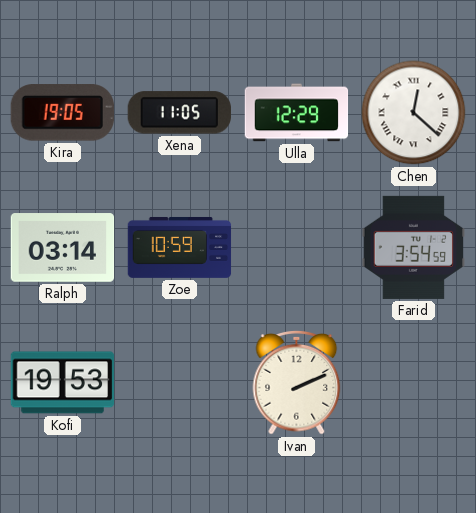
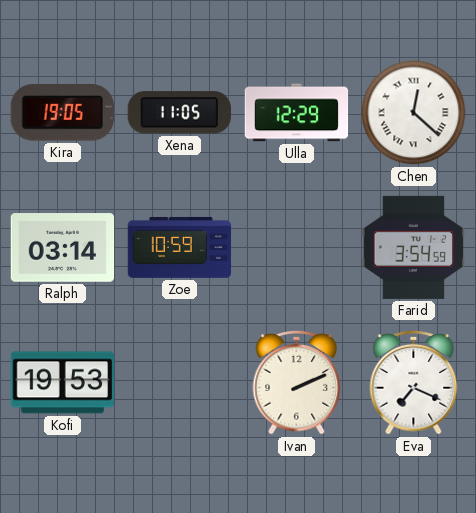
Eva: none -> 7:19 (414, 382)
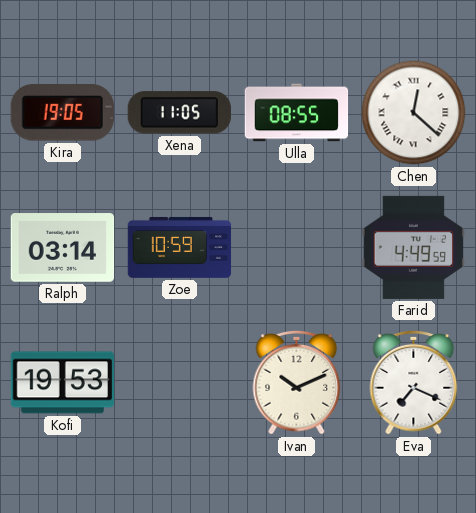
Ulla: 12:29 -> 08:55 (297, 113)
Farid: 3:54 -> 4:49 (414, 247)
Ivan: 2:11 -> 10:11 (297, 382)
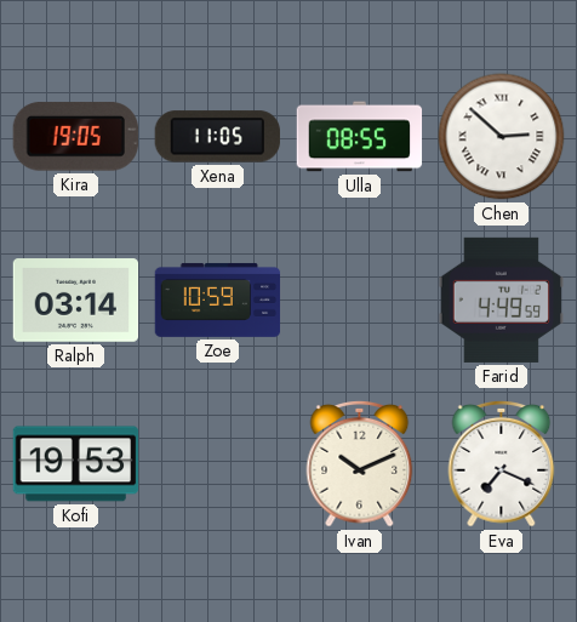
Chen: 12:22 -> 2:52 (502, 137)
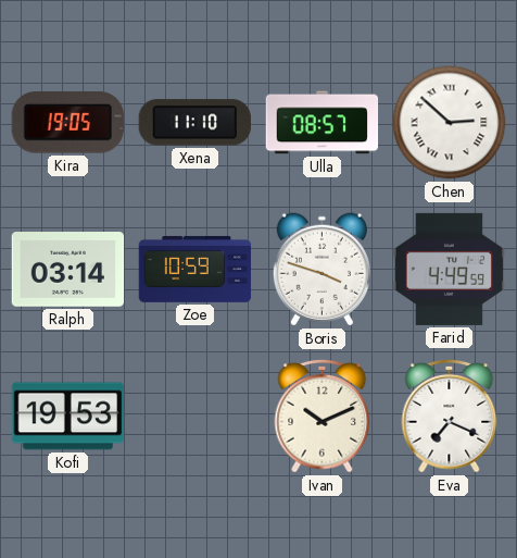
Xena: 11:05 -> 11:10 (194, 123)
Ulla: 08:55 -> 08:57 (323, 123)
Boris: none -> 3:48 (321, 270)
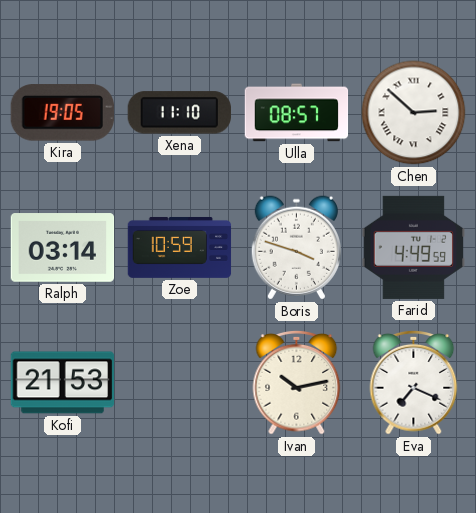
Kofi: 19:53 -> 21:53 (63, 383)
Ivan: 10:11 -> 10:13 (297, 382)
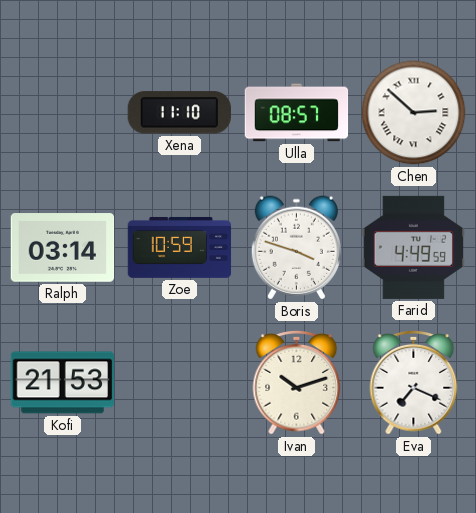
Kira: 19:05 -> none (62, 113)
Ivan: 10:13 -> 10:12 (297, 382)
